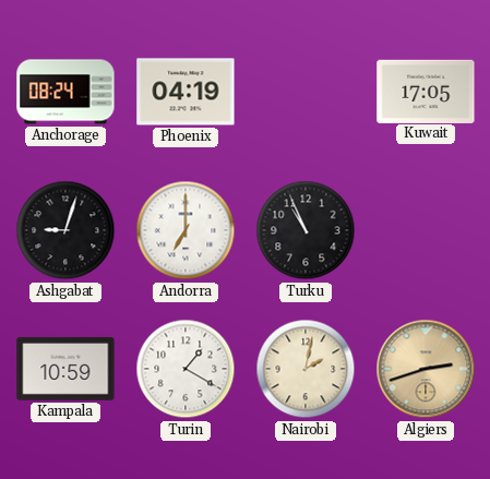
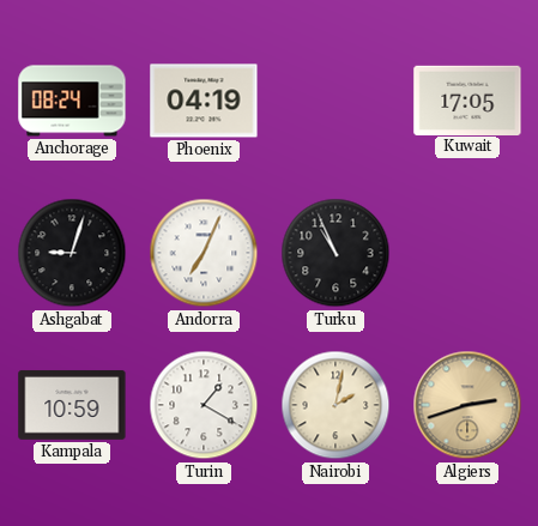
Andorra: 7:00 -> 7:04 (204, 253)
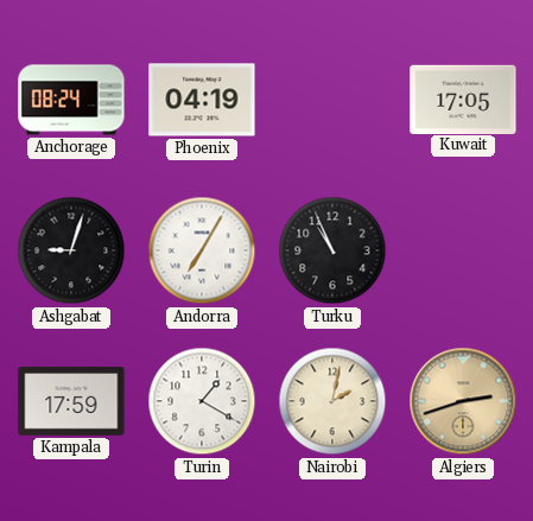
Andorra: 7:04 -> 7:05 (202, 250)
Kampala: 10:59 -> 17:59 (71, 401)
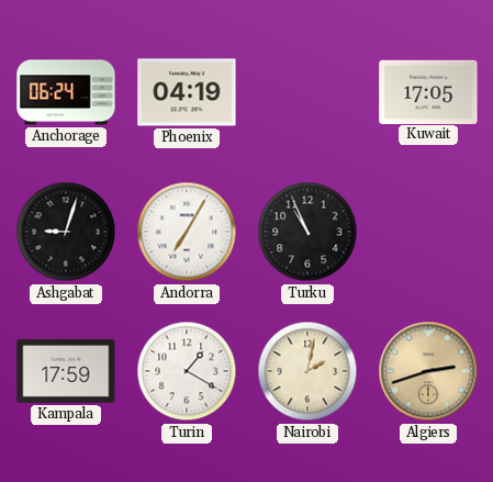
Anchorage: 08:24 -> 06:24 (66, 92)
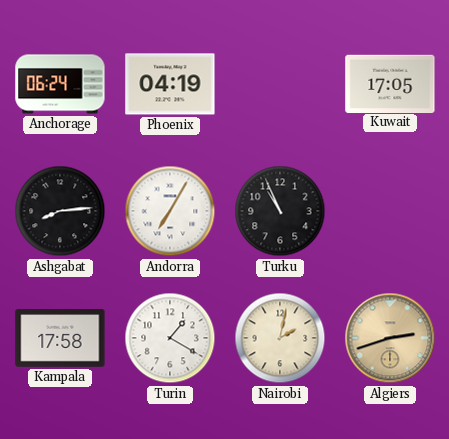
Ashgabat: 9:03 -> 8:14 (60, 211)
Kampala: 17:59 -> 17:58 (60, 338)
